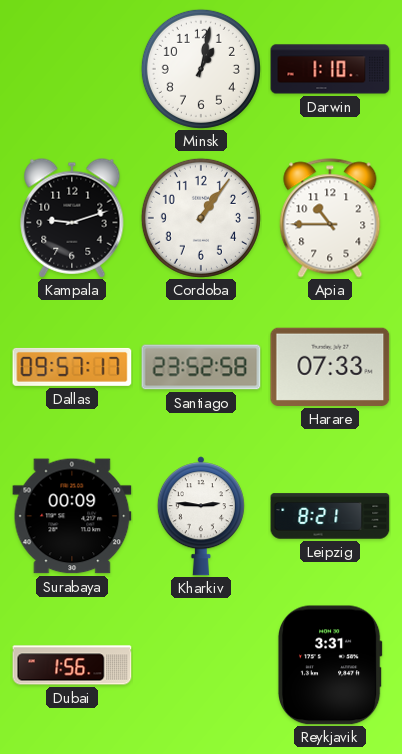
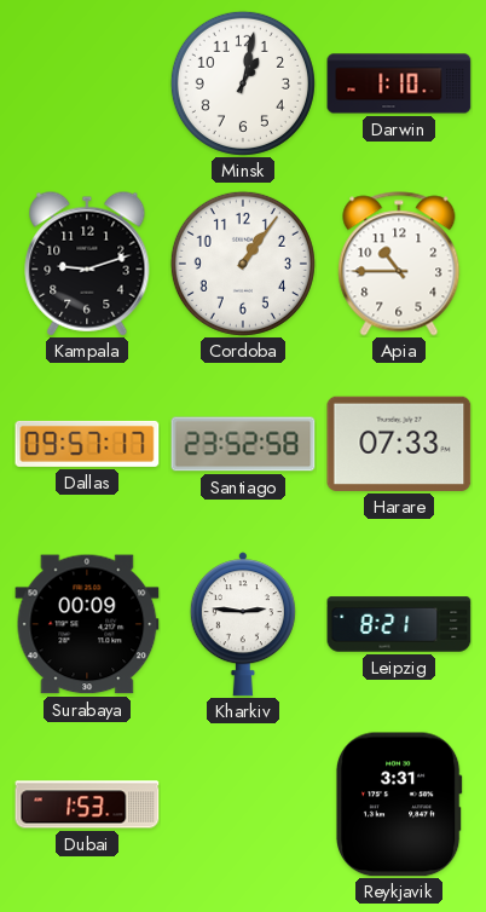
Dubai: 1:56 -> 1:53 (87, 804)
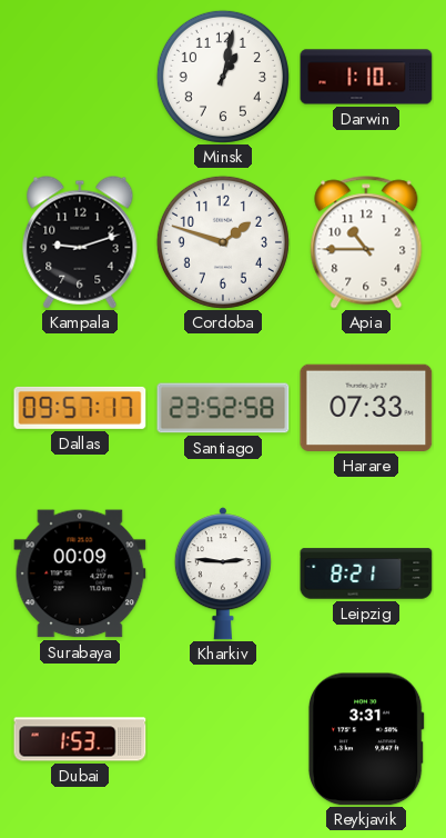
Cordoba: 1:06 -> 1:48 (223, 242)
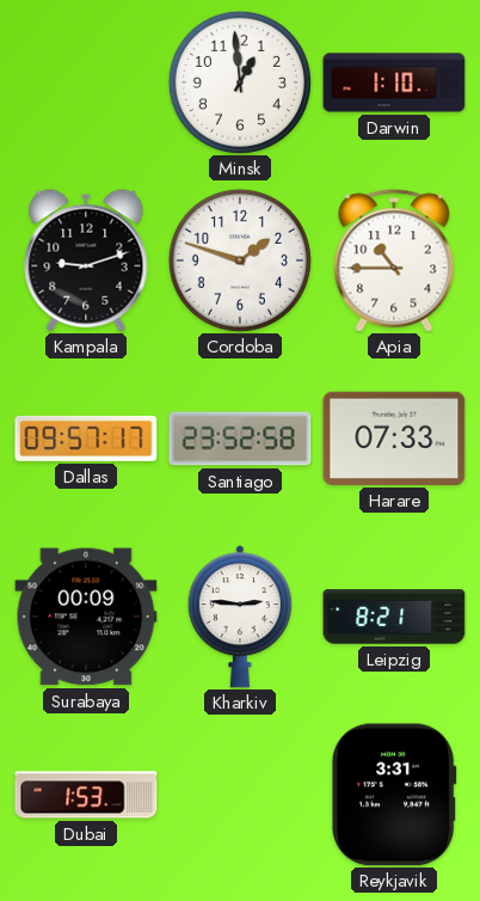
Minsk: 1:02 -> 12:59 (240, 82)
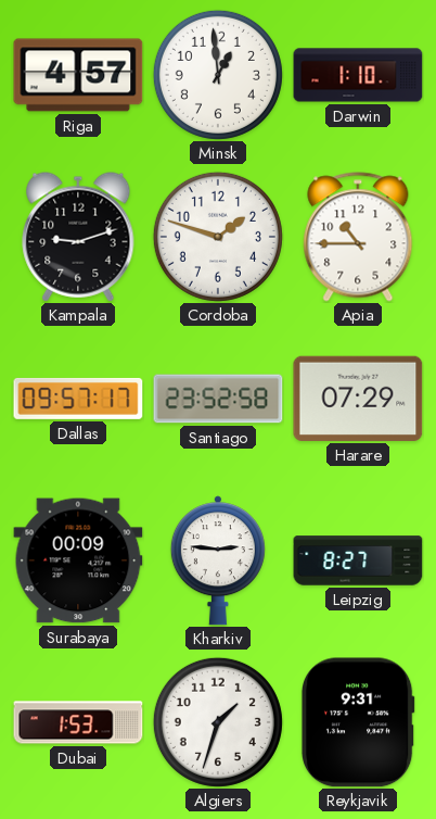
Riga: none -> 4:57 (78, 75)
Harare: 07:33 -> 07:29 (358, 399)
Leipzig: 8:21 -> 8:27 (358, 560)
Algiers: none -> 1:33 (218, 722)
Reykjavik: 3:31 -> 9:31 (358, 722)
